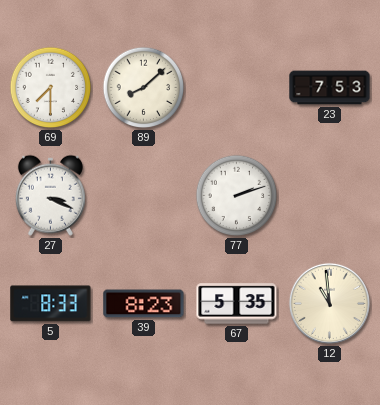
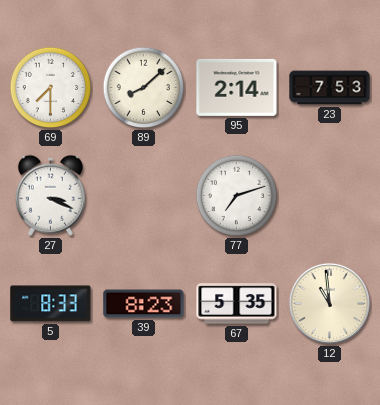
95: none -> 2:14 (237, 87)
77: 2:12 -> 7:12 (237, 196)
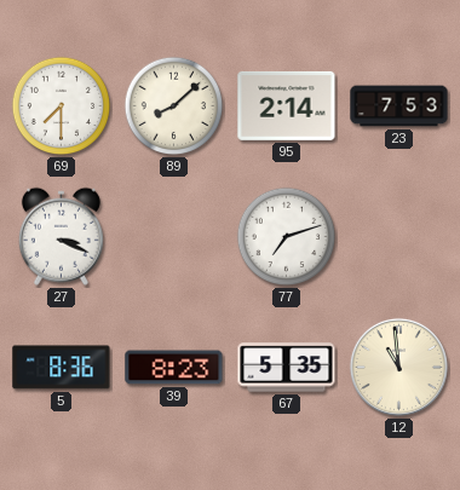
5: 8:33 -> 8:36 (62, 368)
